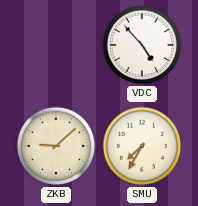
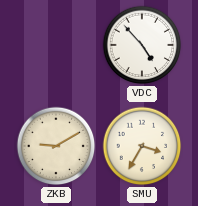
ZKB: 9:08 -> 9:10 (56, 146)
SMU: 7:35 -> 3:35 (142, 146)
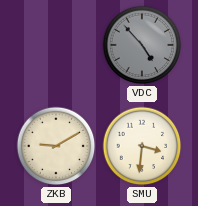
VDC dial: white -> grey (142, 45)
SMU: 3:35 -> 3:31 (142, 146)
